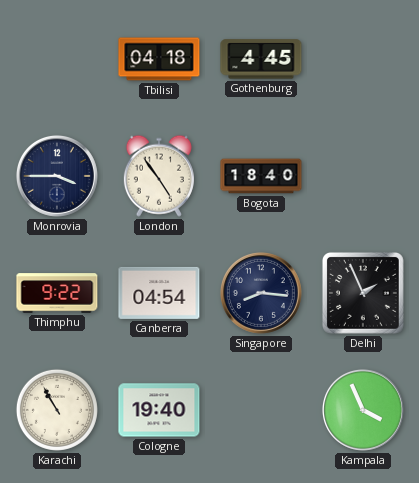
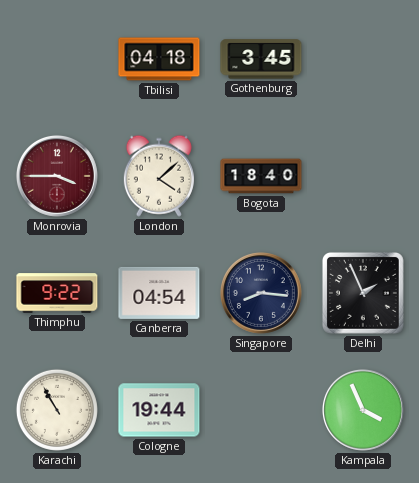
Gothenburg: 4:45 -> 3:45 (261, 59)
Monrovia dial: navy -> burgundy (57, 176)
London: 4:54 -> 4:08 (159, 176)
Cologne: 19:40 -> 19:44 (159, 410)
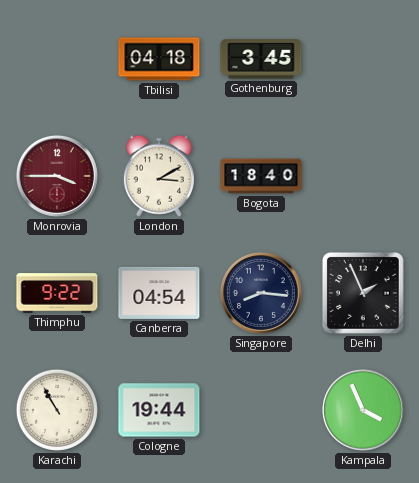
London: 4:08 -> 3:10 (159, 176)
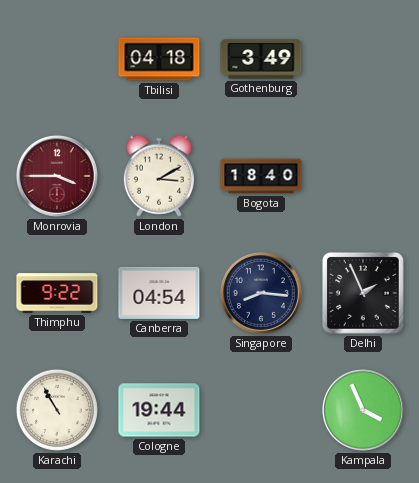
Gothenburg: 3:45 -> 3:49 (261, 59)
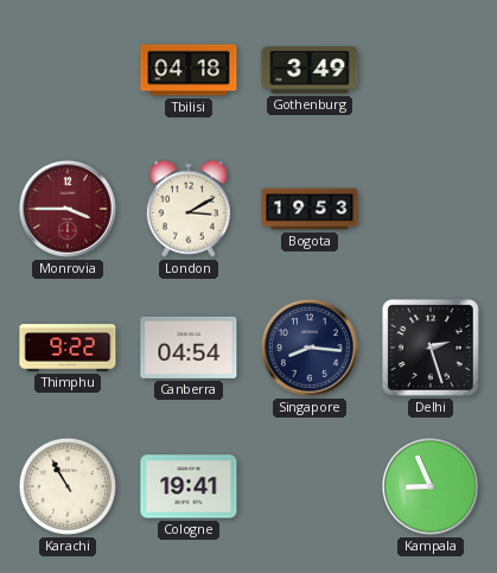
Bogota: 18:40 -> 19:53 (310, 209)
Delhi: 1:56 -> 2:27 (431, 348)
Cologne: 19:44 -> 19:41 (189, 486)
Kampala: 3:56 -> 8:56 (431, 486)
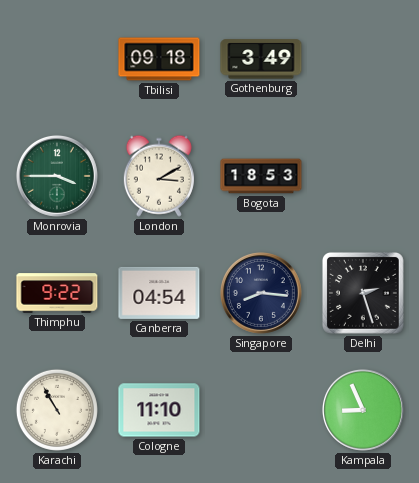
Tbilisi: 04:18 -> 09:18 (159, 59)
Monrovia dial: burgundy -> green (57, 176)
Bogota: 19:53 -> 18:53 (261, 176)
Cologne: 19:41 -> 11:10 (159, 410)
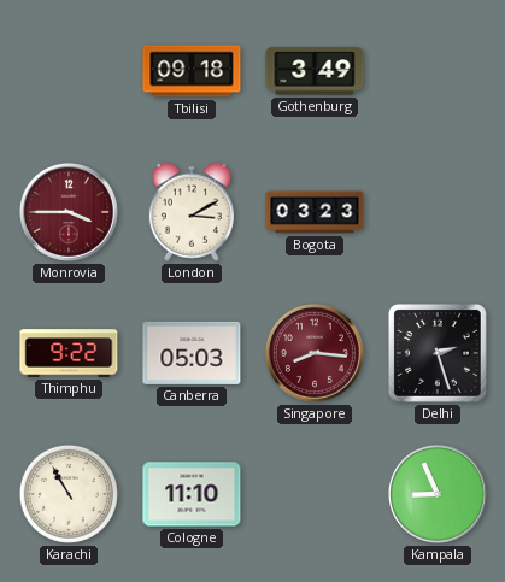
Monrovia dial: green -> burgundy (69, 212)
Bogota: 18:53 -> 03:23 (315, 212)
Canberra: 04:54 -> 05:03 (192, 353)
Singapore dial: navy -> burgundy (315, 353)
